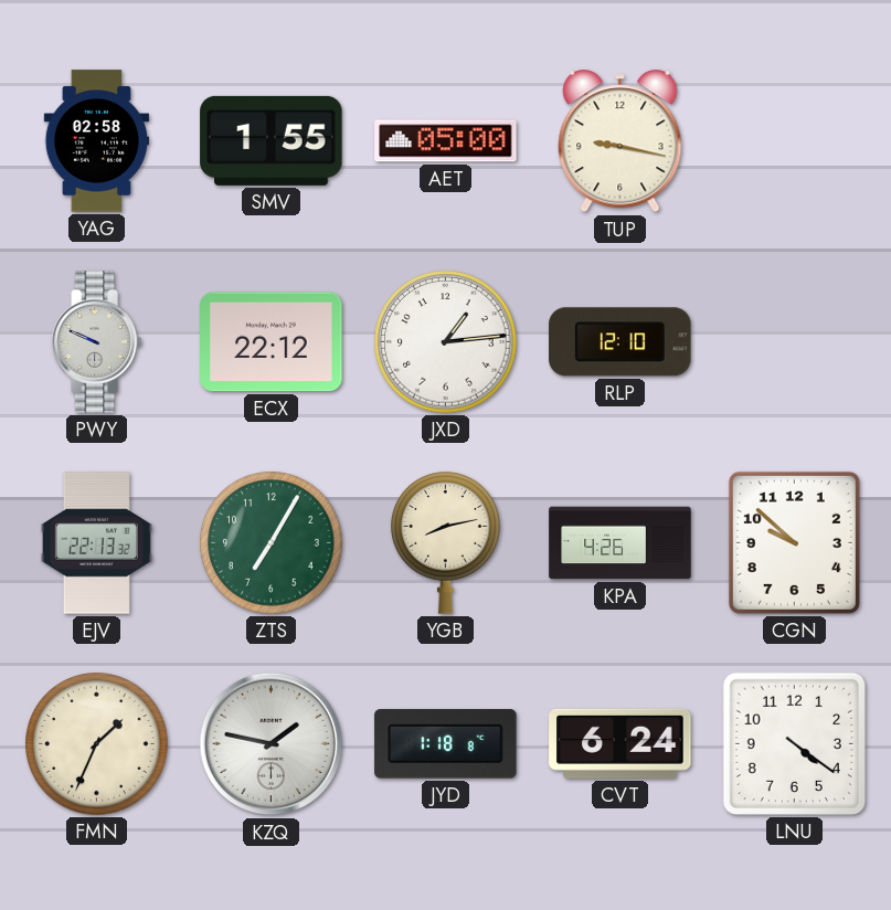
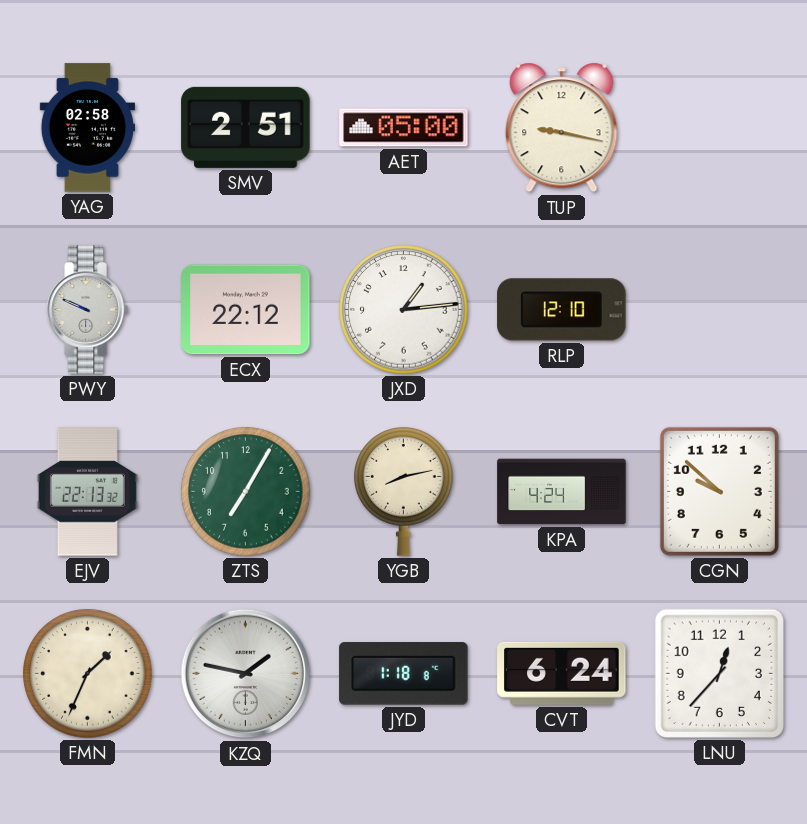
SMV: 1:55 -> 2:51 (246, 127)
KPA: 4:26 -> 4:24 (562, 492)
LNU: 4:21 -> 12:37 (719, 673)
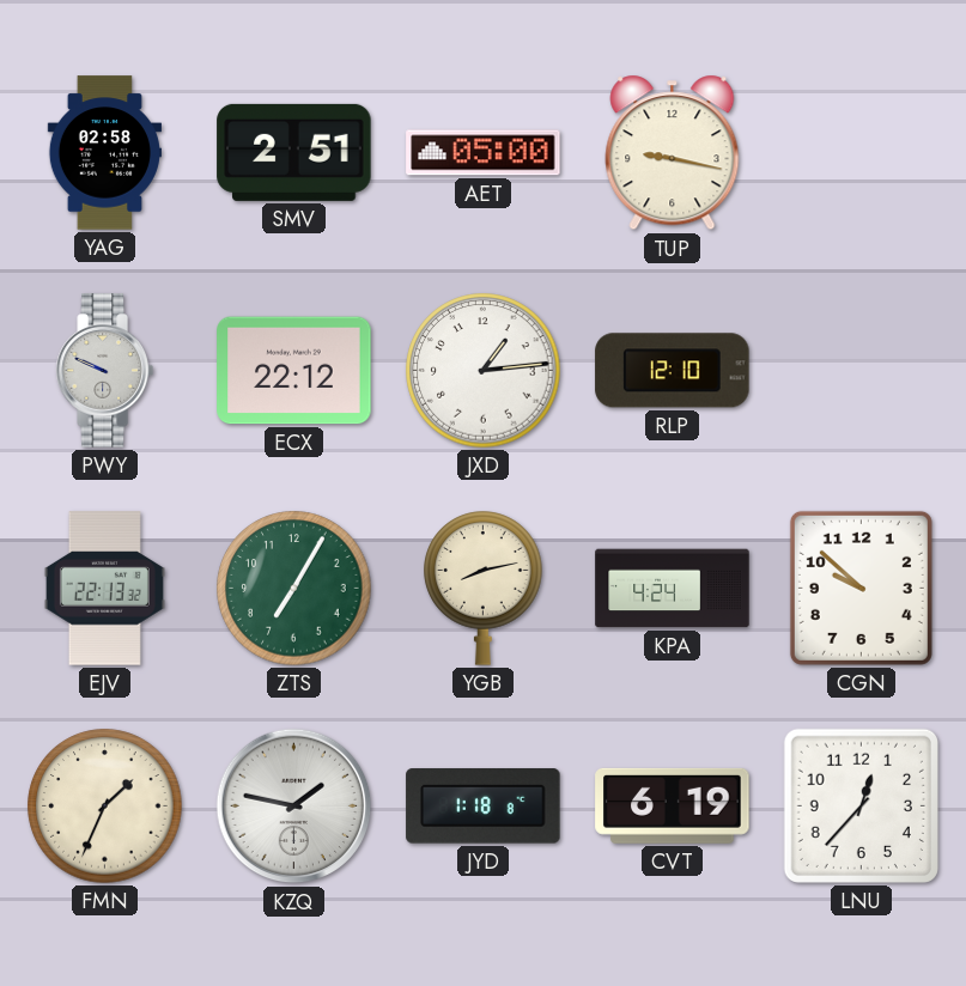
CVT: 6:24 -> 6:19 (673, 805)
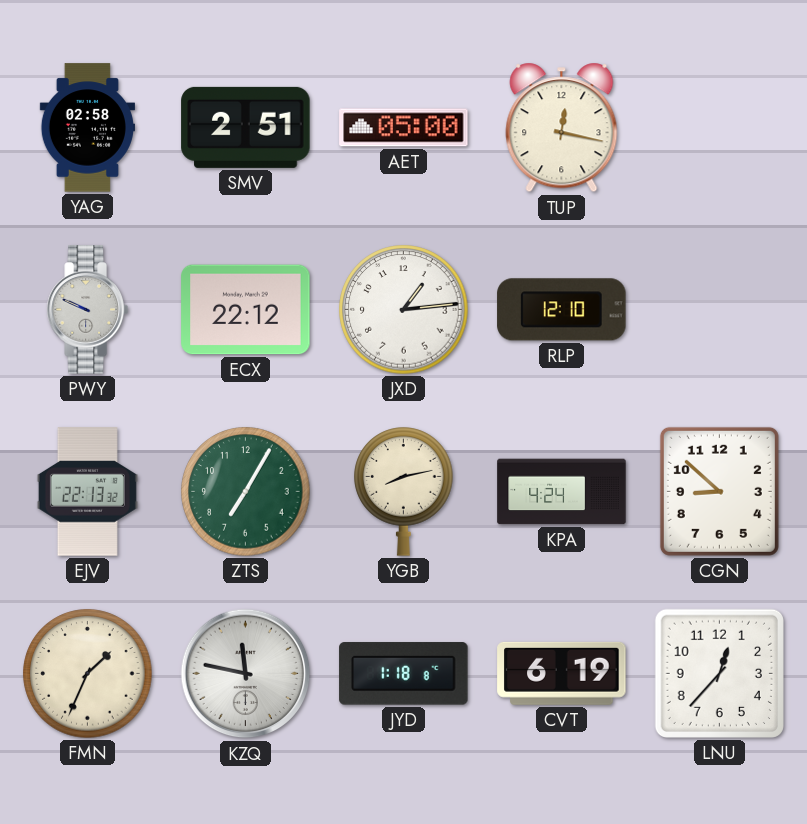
TUP: 9:17 -> 12:17 (562, 128)
CGN: 9:52 -> 8:52 (719, 491)
KZQ: 1:47 -> 11:47 (246, 674)
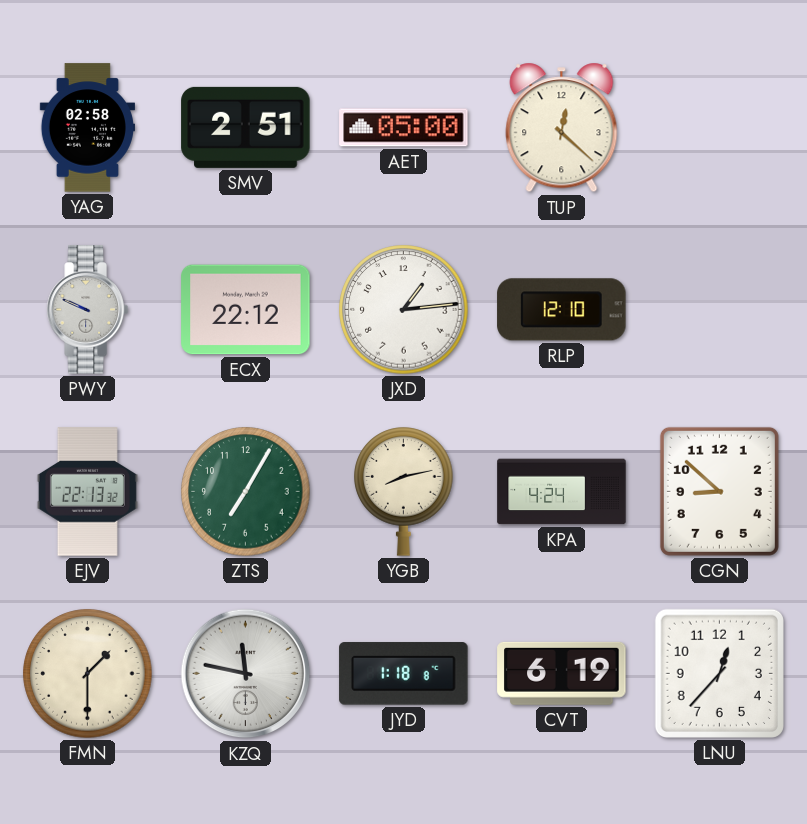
TUP: 12:17 -> 12:22 (562, 128)
FMN: 1:34 -> 1:30 (88, 674)
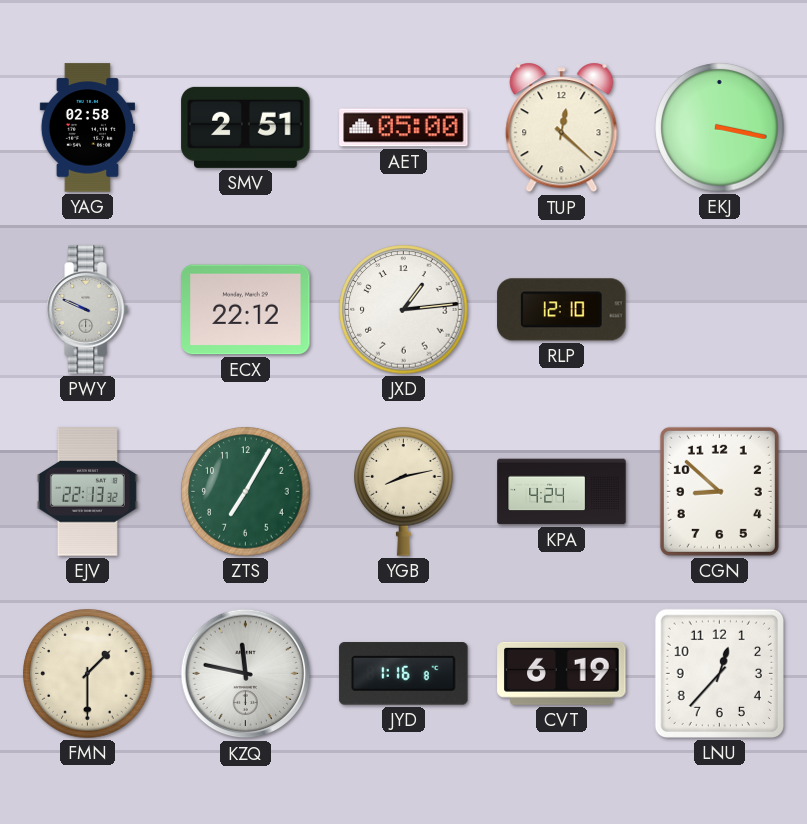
EKJ: none -> 3:17 (720, 128)
JYD: 1:18 -> 1:16 (404, 674)
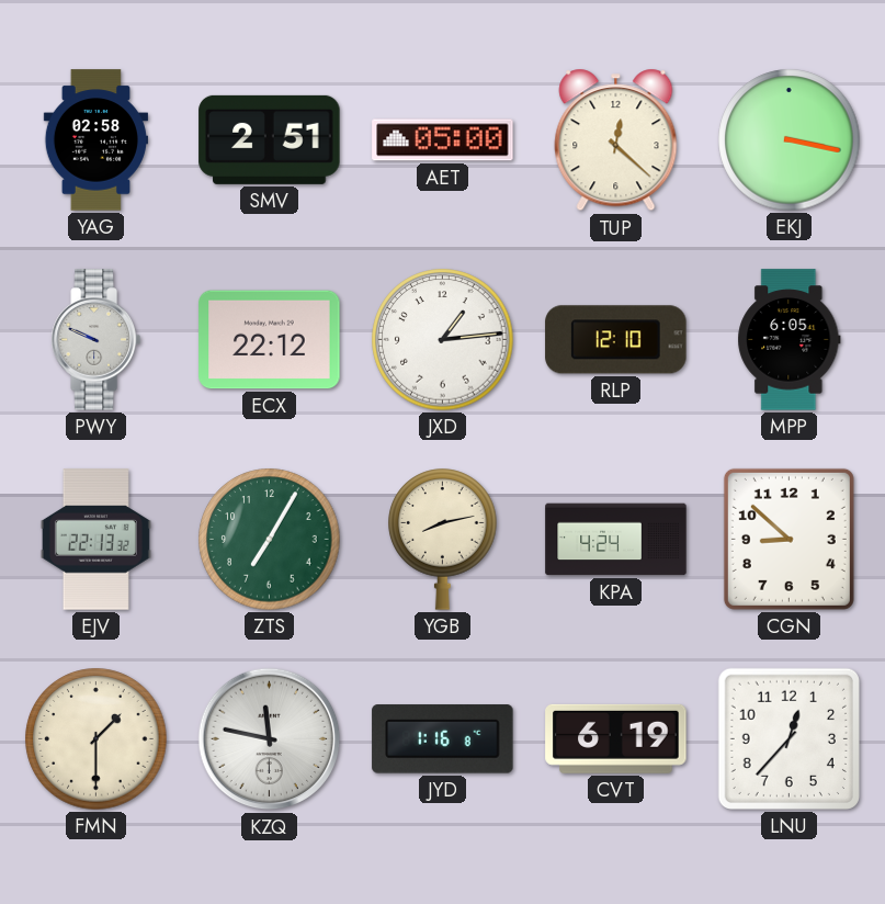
MPP: none -> 6:05 (790, 340)
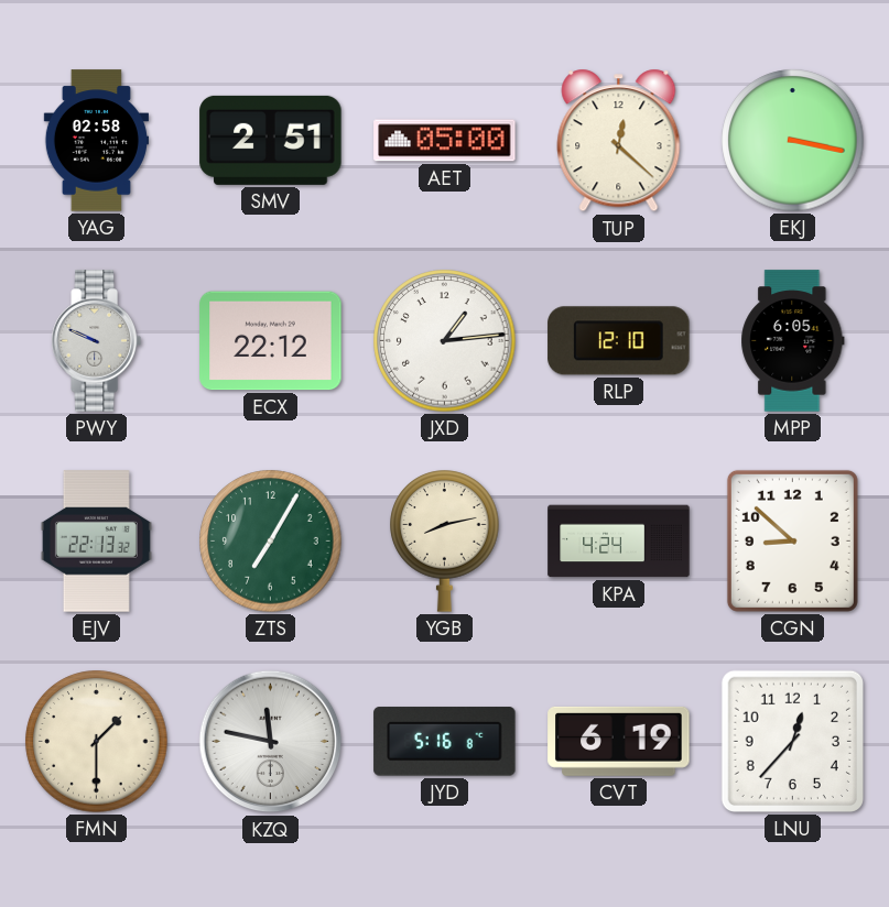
JYD: 1:16 -> 5:16 (445, 742)
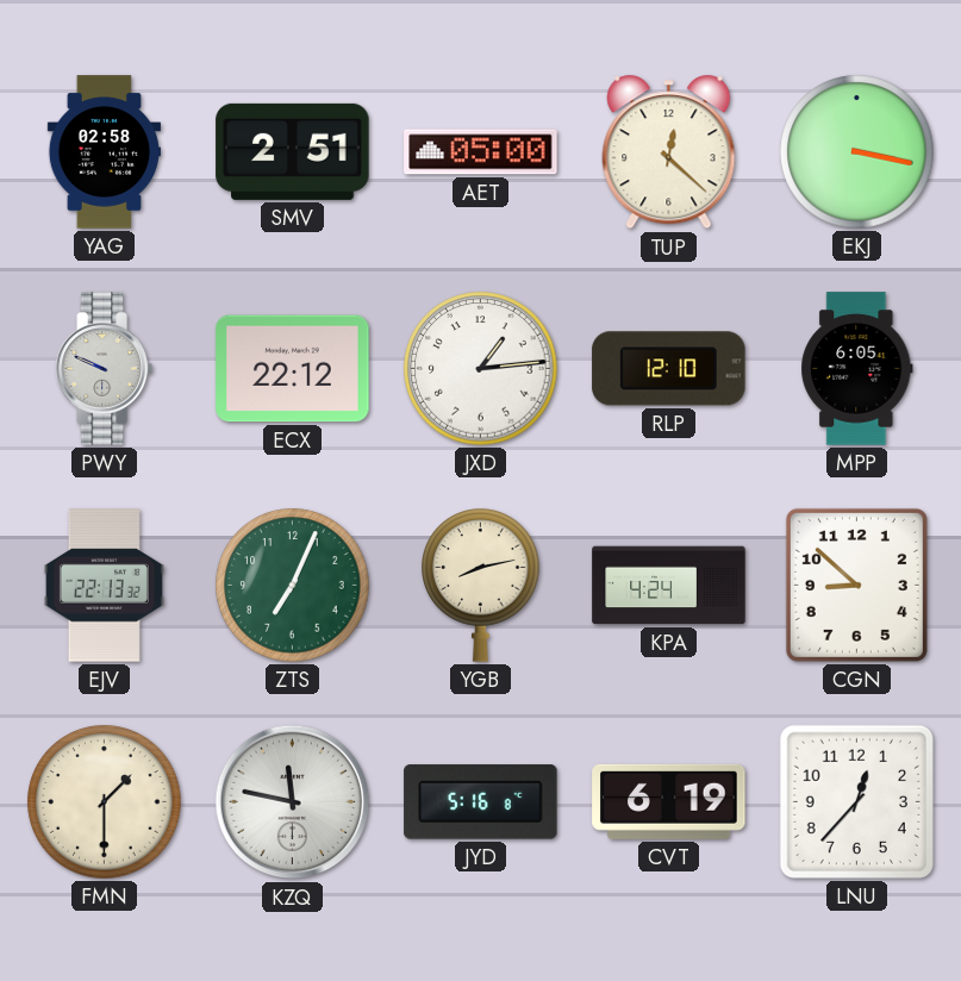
ZTS: 7:05 -> 7:04 (293, 586)
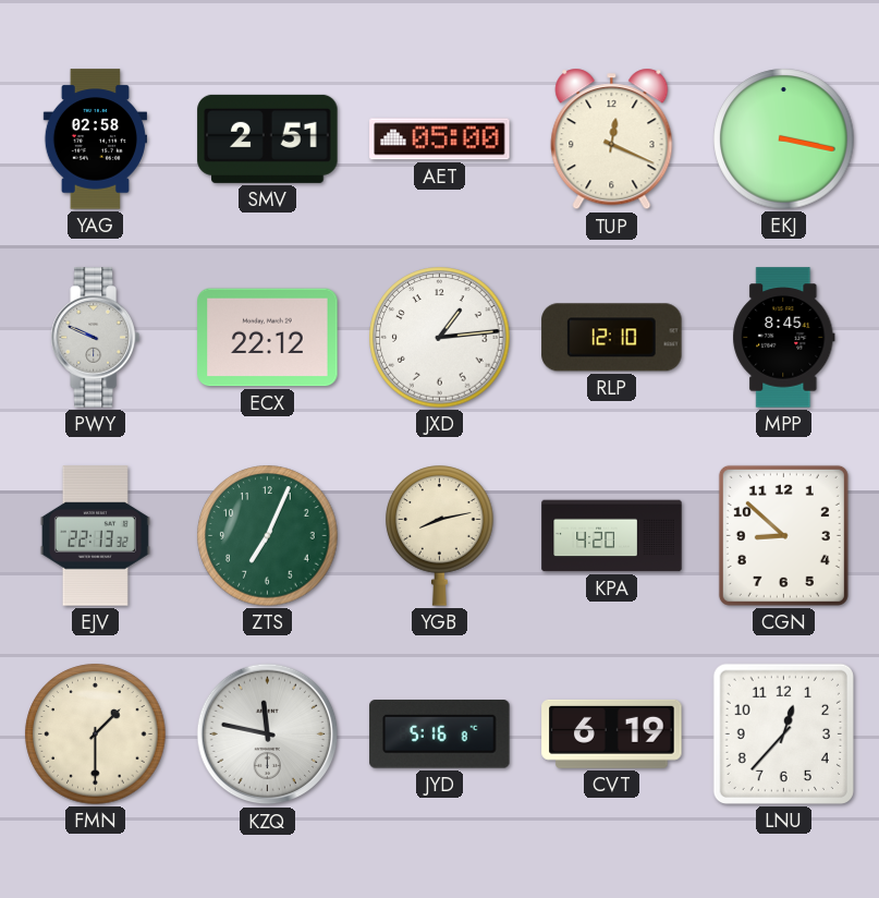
TUP: 12:22 -> 12:19 (612, 139)
MPP: 6:05 -> 8:45 (784, 338)
KPA: 4:24 -> 4:20 (612, 536)
